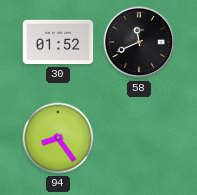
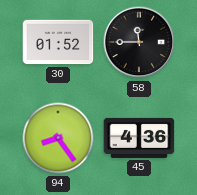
58: 11:41 -> 11:45 (139, 42)
45: none -> 4:36 (139, 138)
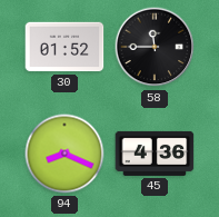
94: 8:24 -> 8:19 (64, 154)
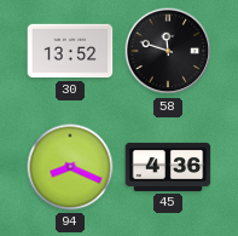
30: 01:52 -> 13:52 (70, 51)
58: 11:45 -> 11:48 (168, 51)
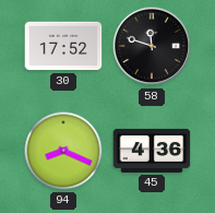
30: 13:52 -> 17:52 (63, 46)
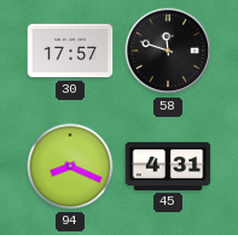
30: 17:52 -> 17:57 (70, 51)
45: 4:36 -> 4:31 (168, 166)
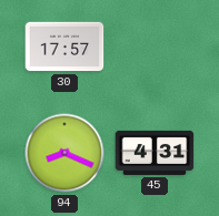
58: 11:48 -> none (168, 51)
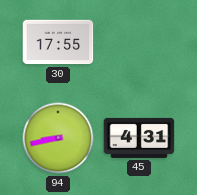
30: 17:57 -> 17:55 (58, 42)
94: 8:19 -> 8:43 (58, 138)
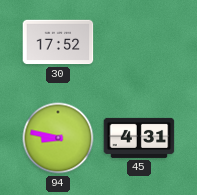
30: 17:55 -> 17:52 (58, 42)
94: 8:43 -> 8:47 (58, 138)
